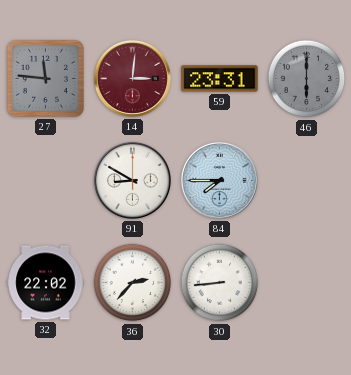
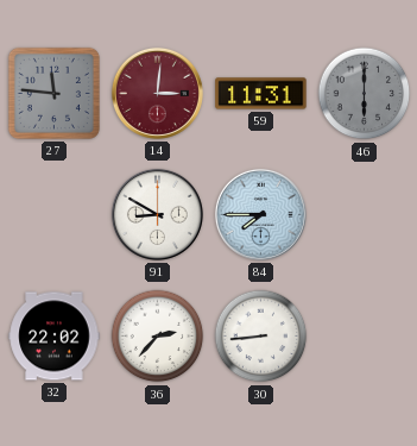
59: 23:31 -> 11:31 (261, 94)
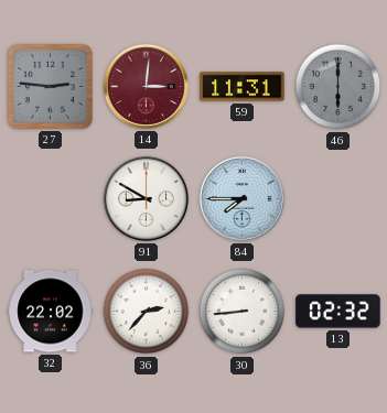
27: 11:46 -> 2:46 (50, 86)
13: none -> 02:32 (338, 312)
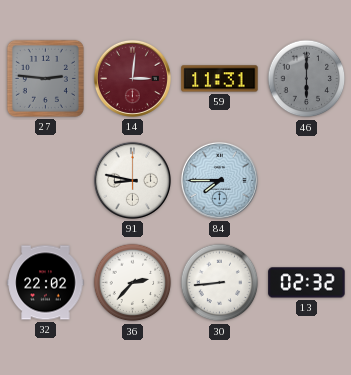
91: 8:50 -> 8:47 (132, 180)
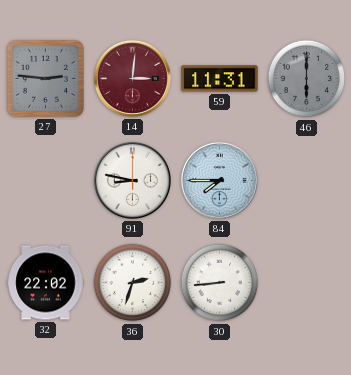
36: 2:37 -> 2:33 (133, 283)
13: 02:32 -> none (307, 283)
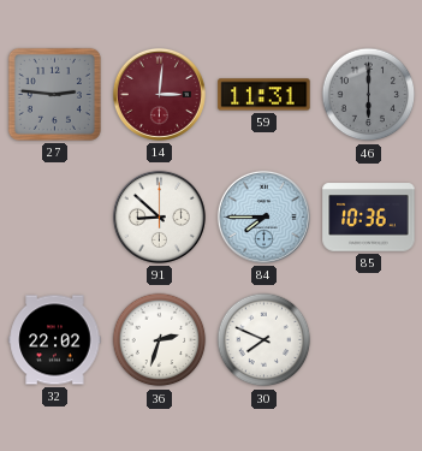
91: 8:47 -> 8:52 (159, 216)
85: none -> 10:36 (369, 218)
30: 8:44 -> 7:49 (265, 340)
